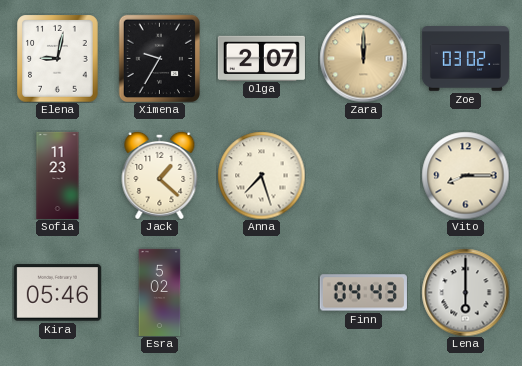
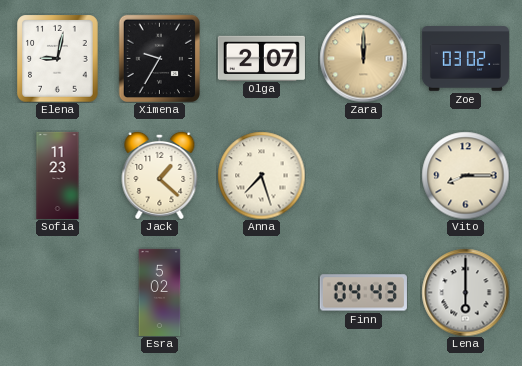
Kira: 05:46 -> none (57, 293)
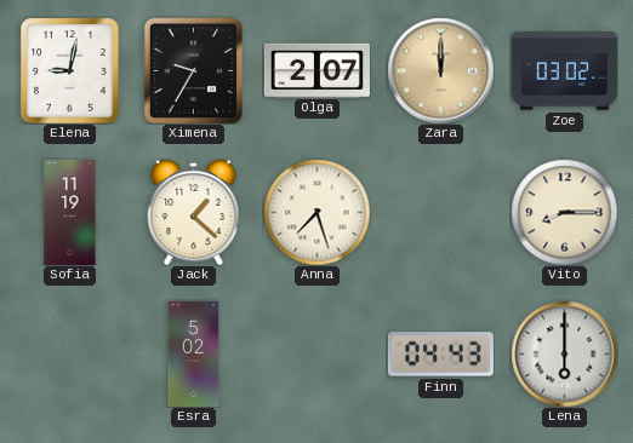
Sofia: 11:23 -> 11:19 (70, 212)
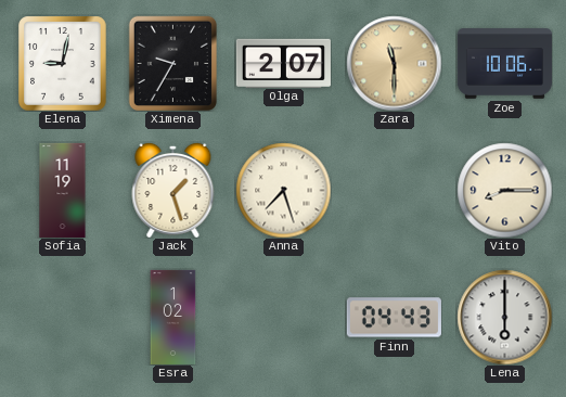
Zara: 12:00 -> 11:30 (394, 63)
Zoe: 03:02 -> 10:06 (504, 64)
Jack: 1:22 -> 1:27 (173, 190)
Esra: 5:02 -> 1:02 (173, 317)
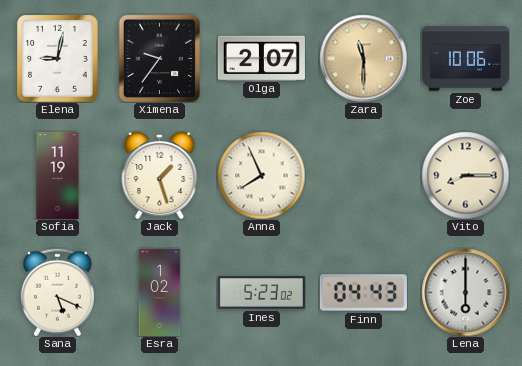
Ximena: 9:35 -> 9:36 (159, 58)
Anna: 7:27 -> 7:56 (261, 175)
Sana: none -> 5:19 (57, 292)
Ines: none -> 5:23 (261, 293)
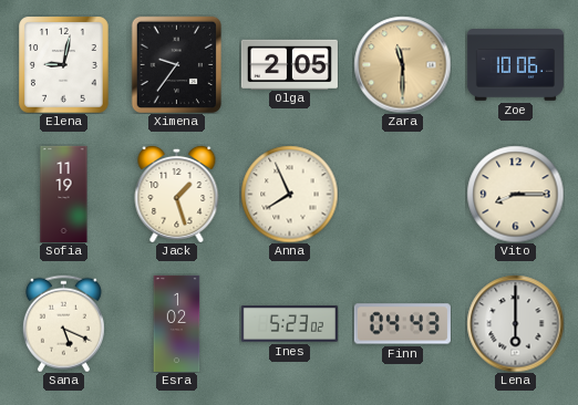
Olga: 2:07 -> 2:05 (289, 64)
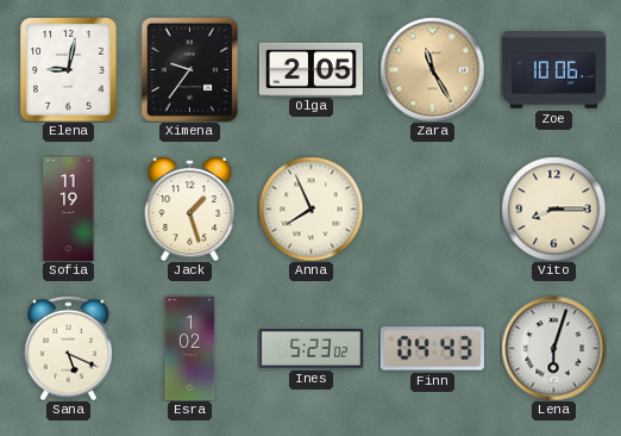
Zara: 11:30 -> 11:25 (432, 69)
Lena: 6:00 -> 6:03 (553, 348)
